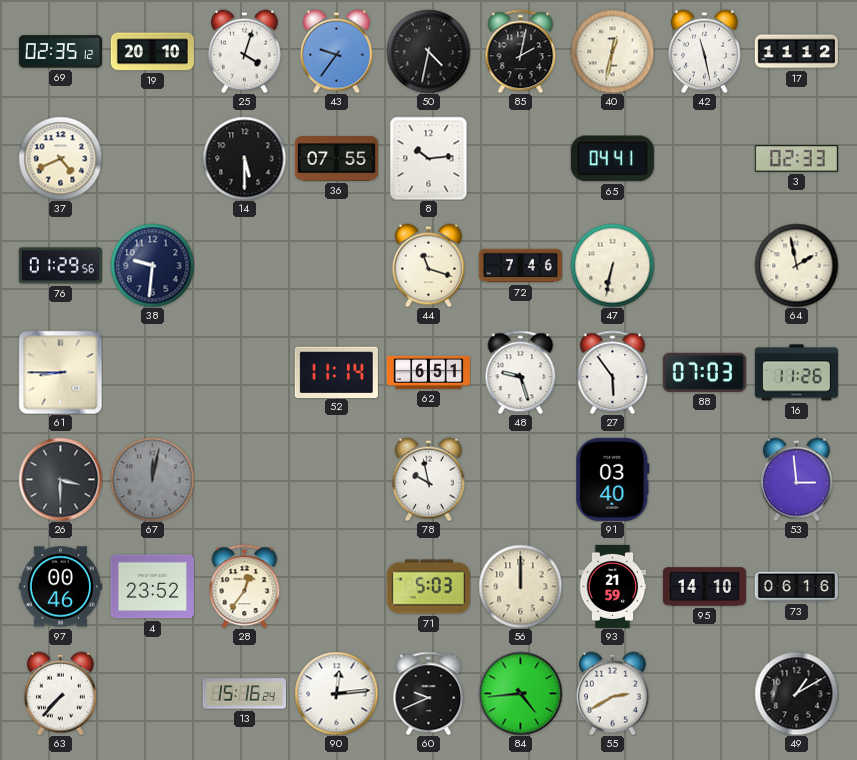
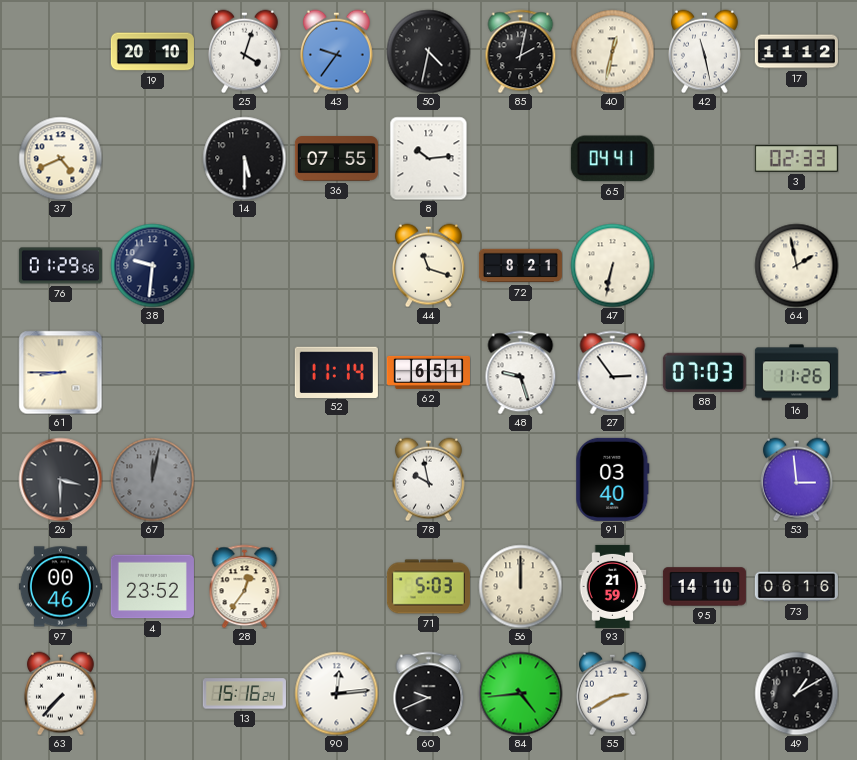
69: 02:35 -> none (60, 52)
72: 7:46 -> 8:21 (520, 266)
27: 5:54 -> 2:54 (613, 372)
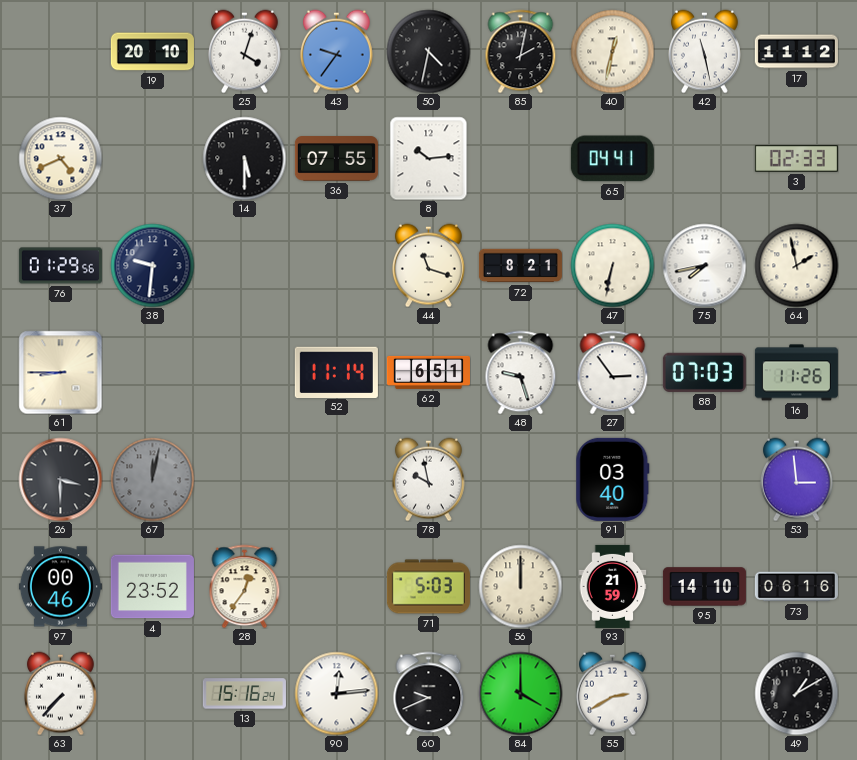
75: none -> 7:43 (704, 265)
84: 4:44 -> 4:00 (520, 693)
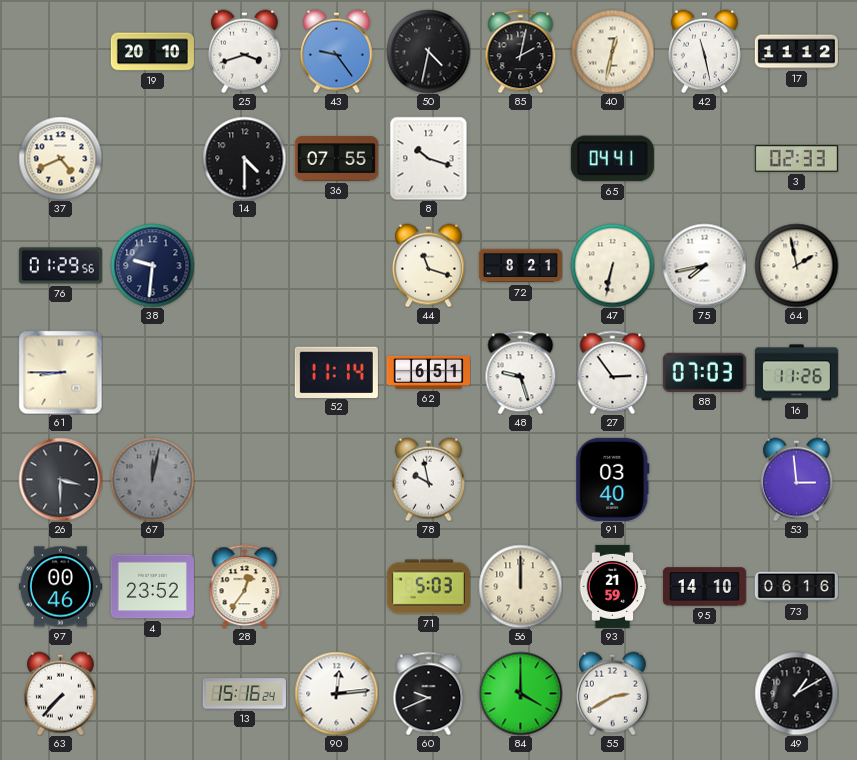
25: 4:03 -> 3:42 (244, 51)
43: 9:36 -> 9:24 (336, 51)
14: 5:30 -> 4:30 (244, 158)
8: 10:14 -> 10:18 (429, 158)
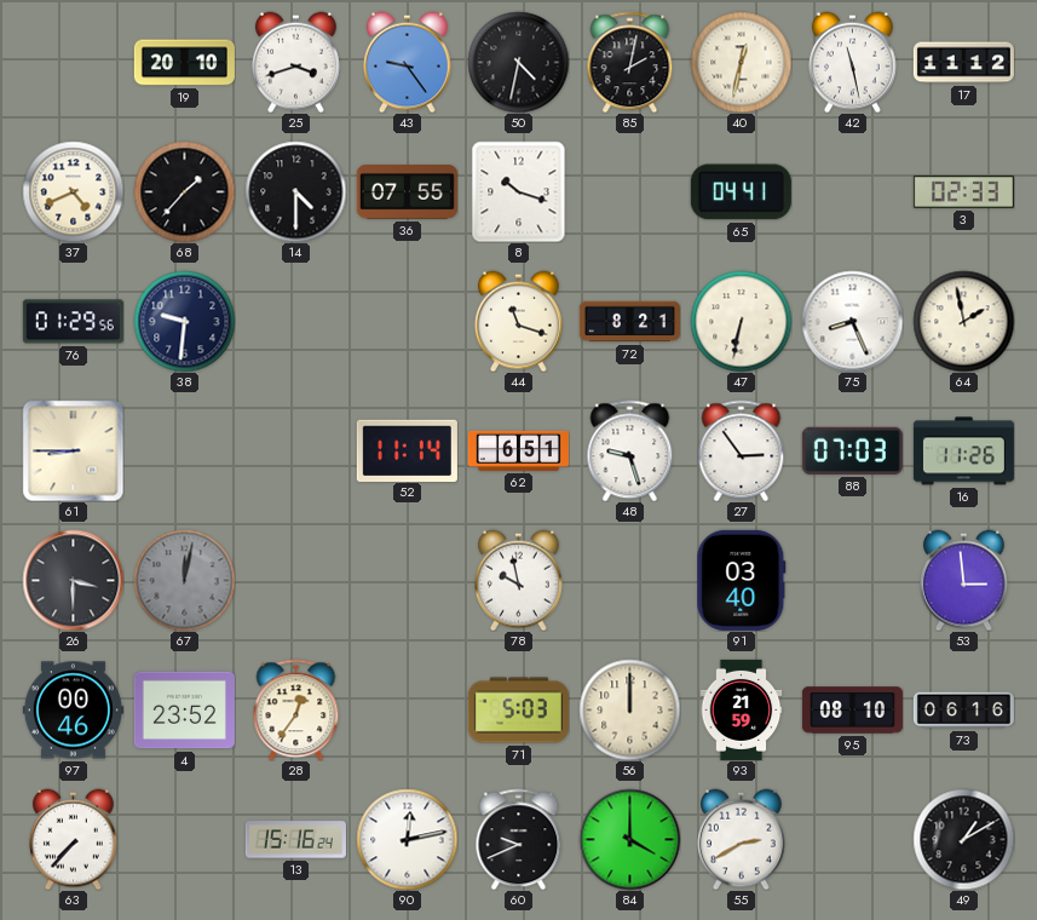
68: none -> 1:37 (184, 191)
75: 7:43 -> 8:26 (852, 321)
95: 14:10 -> 08:10 (852, 711)
90: 12:14 -> 12:13 (407, 839)
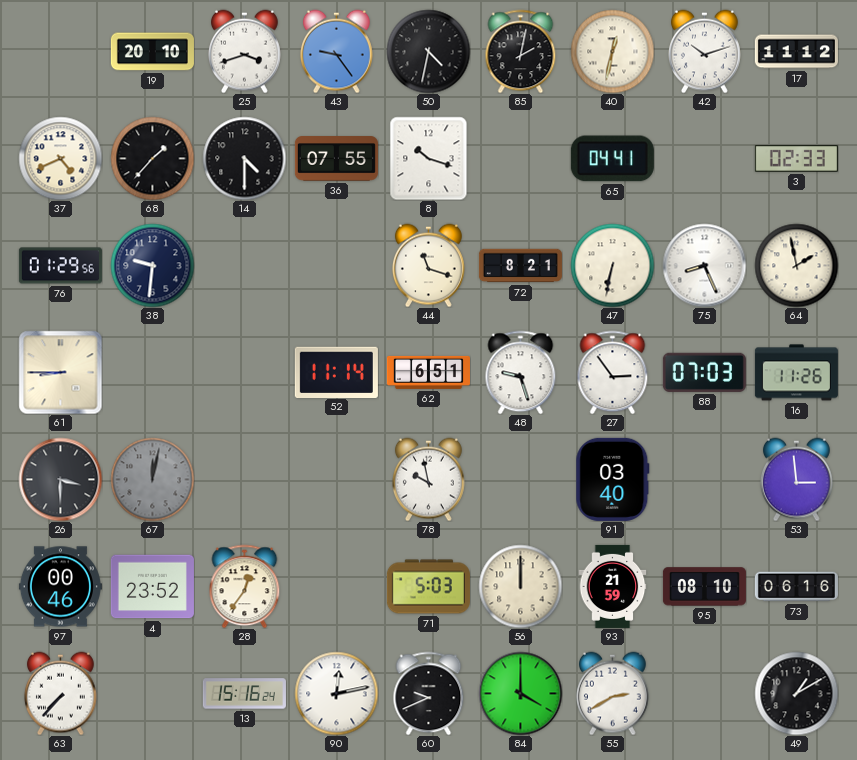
42: 11:28 -> 10:12 (704, 51)
